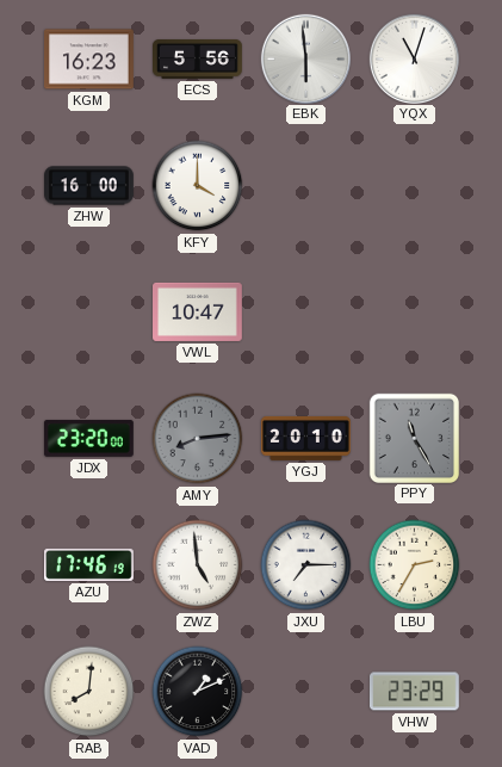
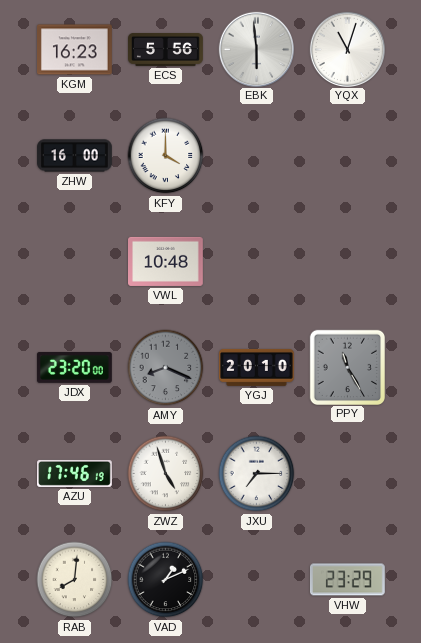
VWL: 10:47 -> 10:48 (166, 261)
AMY: 8:14 -> 8:19 (166, 368)
ZWZ: 4:59 -> 4:57 (166, 474)
LBU: 2:35 -> none (415, 565)
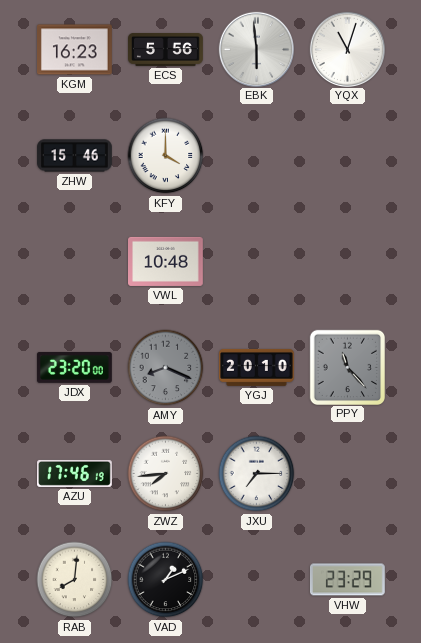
ZHW: 16:00 -> 15:46 (75, 156)
PPY: 11:25 -> 11:23 (347, 367)
ZWZ: 4:57 -> 7:44 (166, 474)
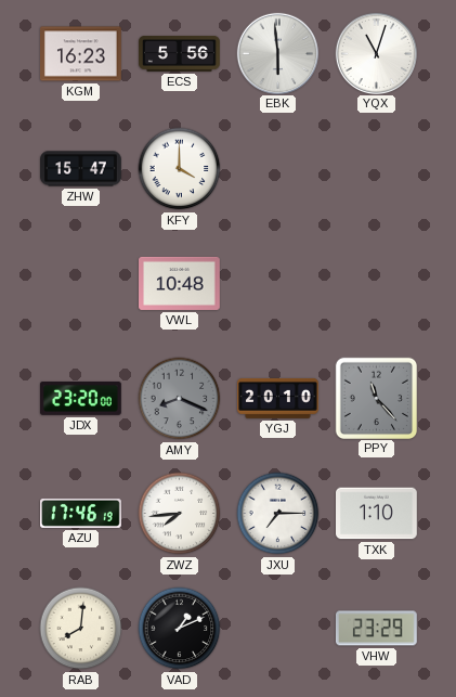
ZHW: 15:46 -> 15:47 (81, 169)
TXK: none -> 1:10 (377, 514)
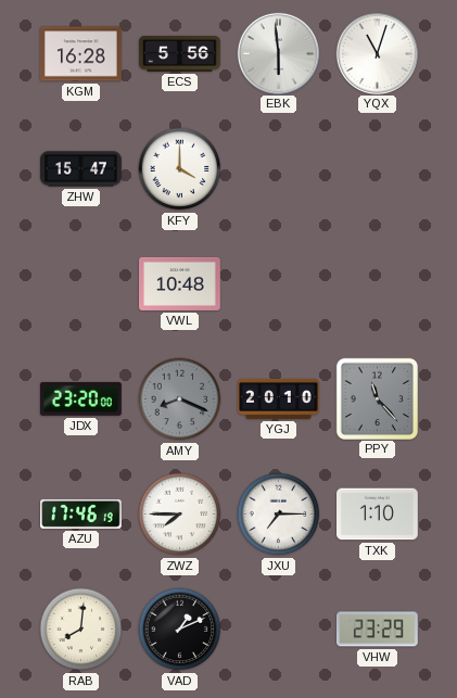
KGM: 16:23 -> 16:28 (81, 54)
ZWZ: 7:44 -> 7:45 (180, 515)
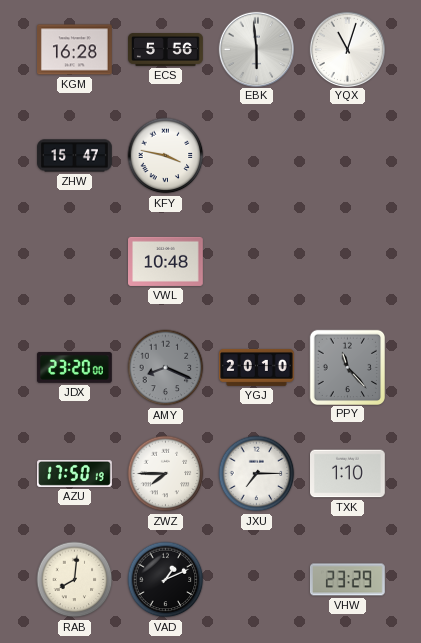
KFY: 4:00 -> 3:47 (166, 156)
AZU: 17:46 -> 17:50 (75, 473)
